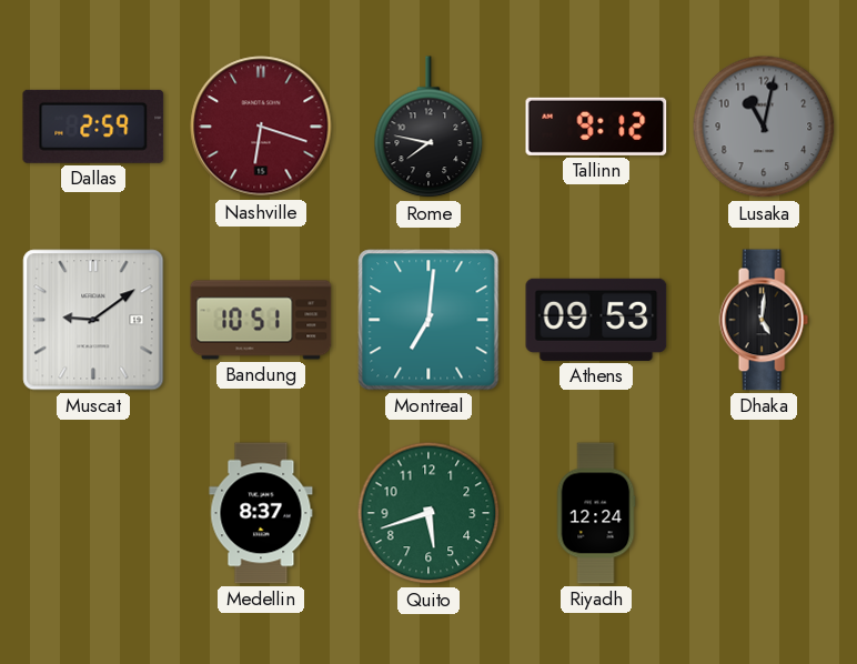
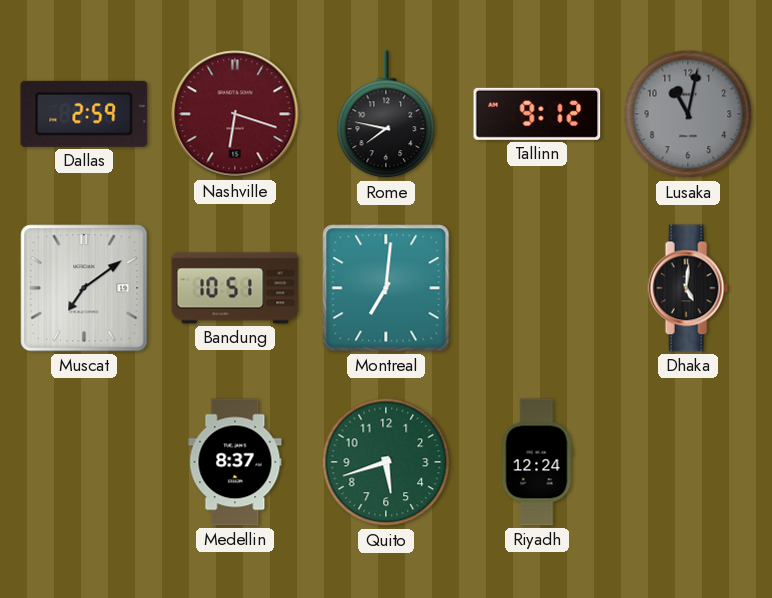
Muscat: 9:09 -> 7:09 (84, 288)
Athens: 09:53 -> none (596, 320)
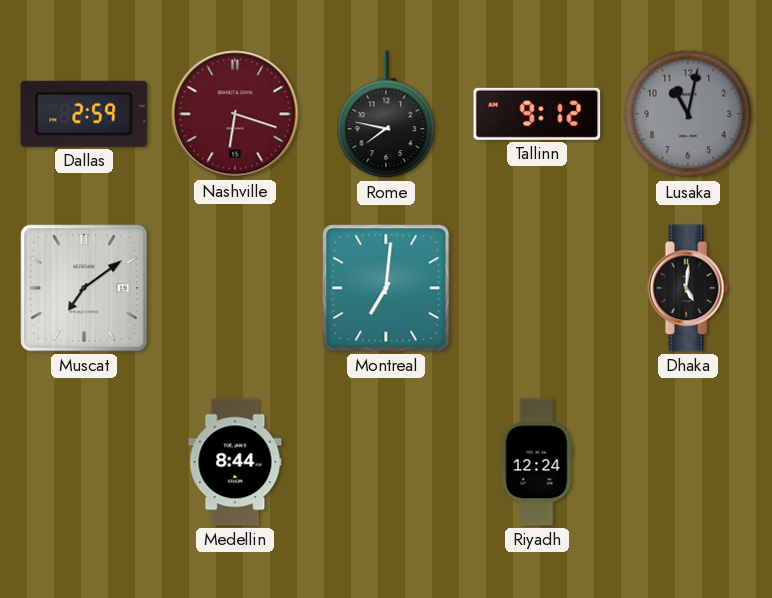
Bandung: 10:51 -> none (235, 288)
Medellin: 8:37 -> 8:44 (235, 462)
Quito: 5:42 -> none (386, 462)
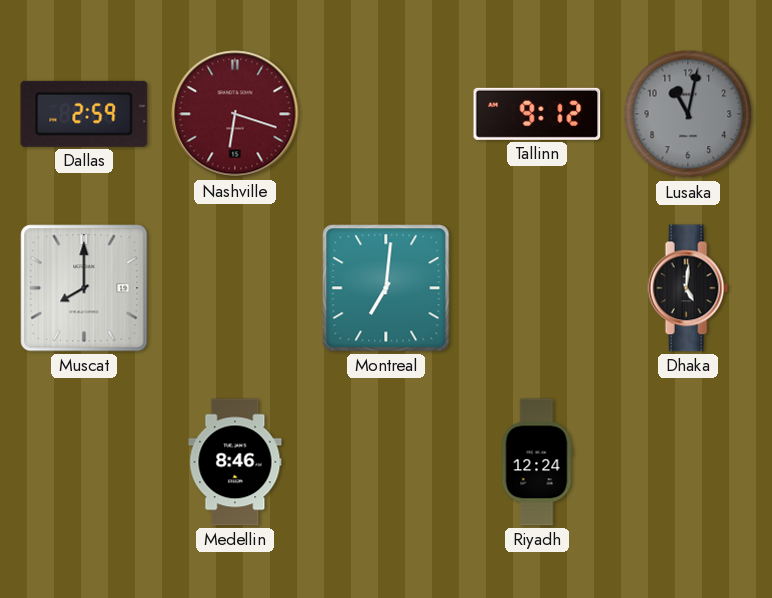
Rome: 7:47 -> none (386, 115)
Muscat: 7:09 -> 8:00 (84, 288)
Medellin: 8:44 -> 8:46 (235, 462)
